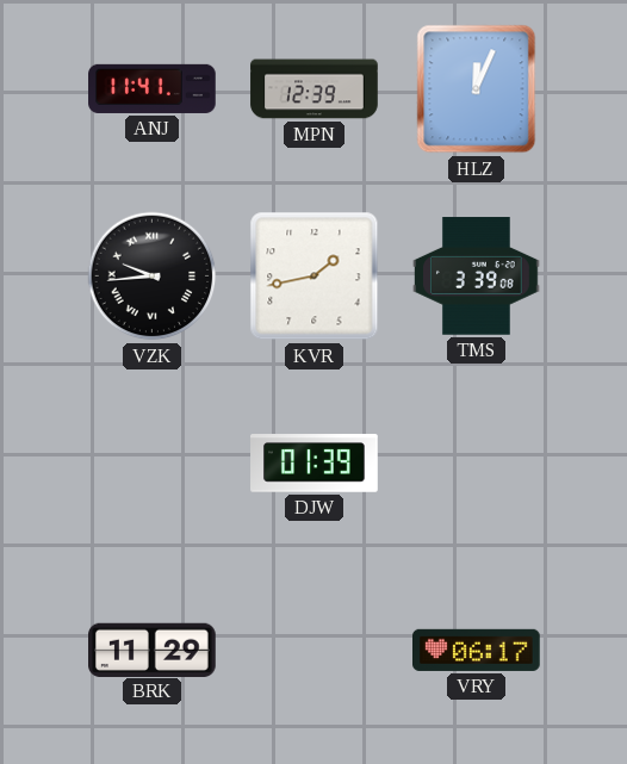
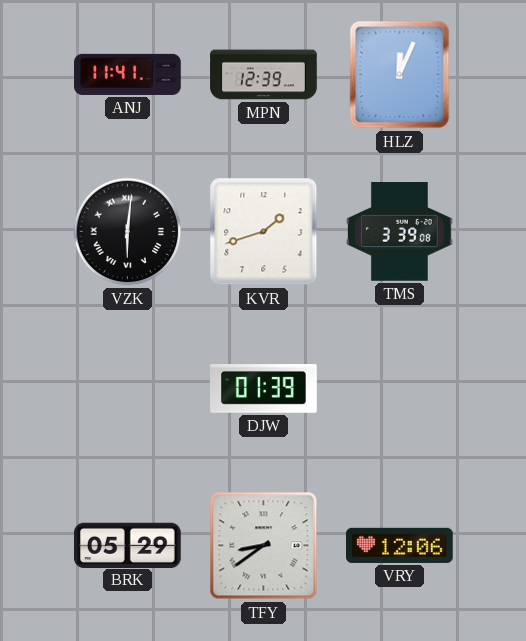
VZK: 9:44 -> 6:01 (128, 232)
KVR: 1:43 -> 1:42 (264, 232)
BRK: 11:29 -> 05:29 (128, 545)
TFY: none -> 8:39 (264, 546)
VRY: 06:17 -> 12:06 (400, 545)
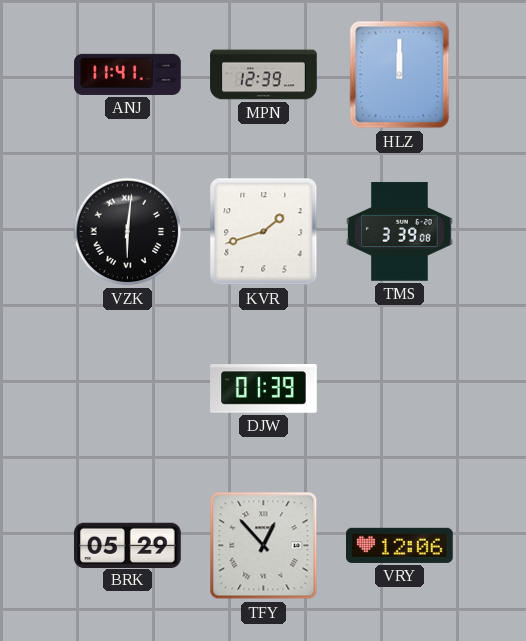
HLZ: 12:04 -> 12:00 (400, 75)
TFY: 8:39 -> 12:53 (264, 546)
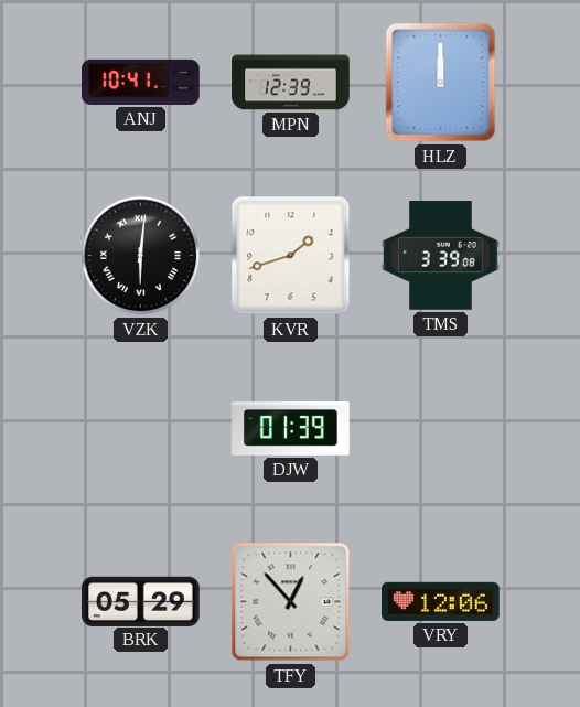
ANJ: 11:41 -> 10:41 (141, 82)
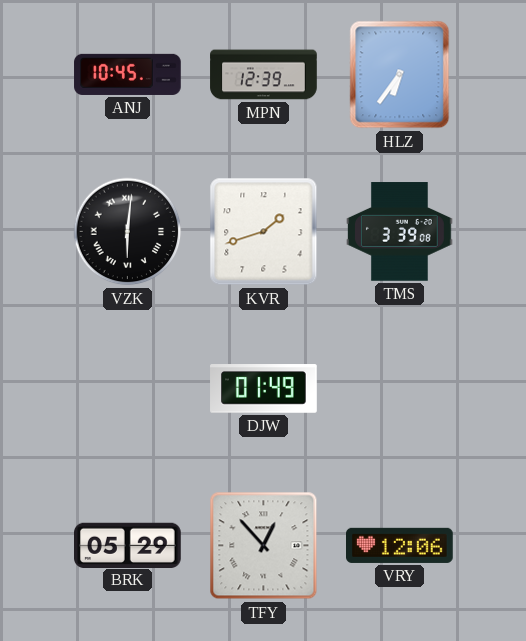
ANJ: 10:41 -> 10:45 (128, 74)
HLZ: 12:00 -> 6:36 (400, 75)
DJW: 01:39 -> 01:49 (264, 389)
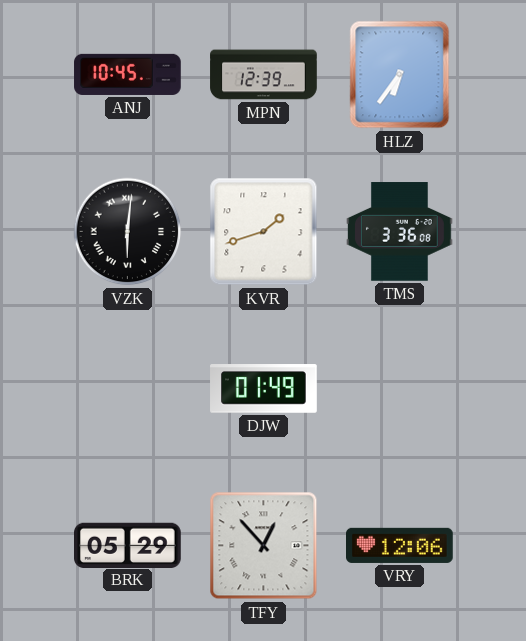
TMS: 3:39 -> 3:36 (400, 232)
